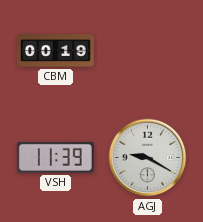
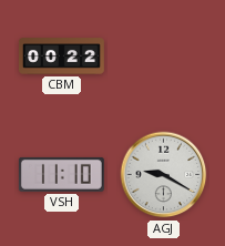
CBM: 00:19 -> 00:22 (61, 57)
VSH: 11:39 -> 11:10 (61, 174)
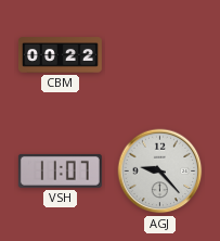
VSH: 11:10 -> 11:07 (60, 170)
AGJ: 9:20 -> 9:23 (160, 172)
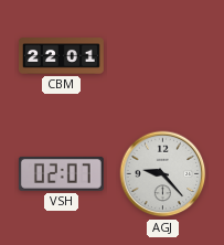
CBM: 00:22 -> 22:01 (61, 56)
VSH: 11:07 -> 02:07 (61, 173)
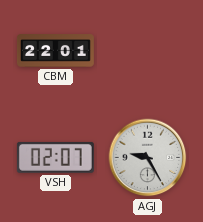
AGJ: 9:23 -> 9:25 (148, 158)
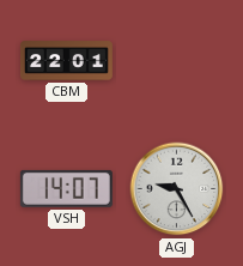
VSH: 02:07 -> 14:07 (66, 188)
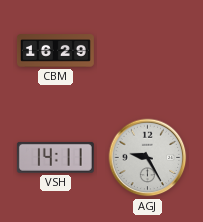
CBM: 22:01 -> 16:29 (55, 51)
VSH: 14:07 -> 14:11 (55, 157)
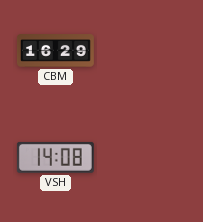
VSH: 14:11 -> 14:08 (55, 157)
AGJ: 9:25 -> none (148, 158)
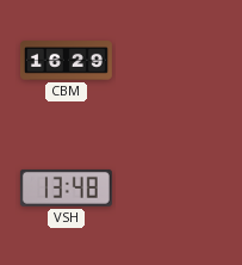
VSH: 14:08 -> 13:48 (66, 187)
